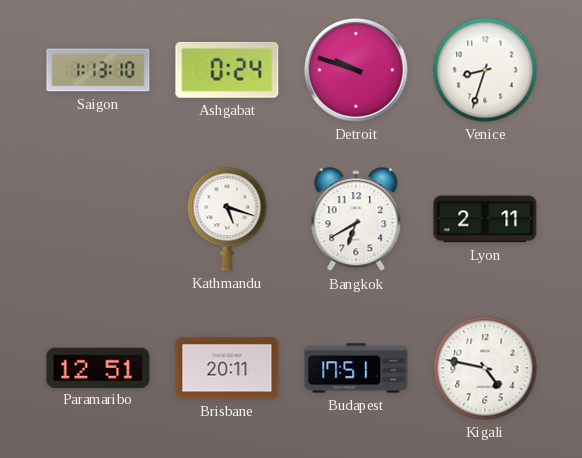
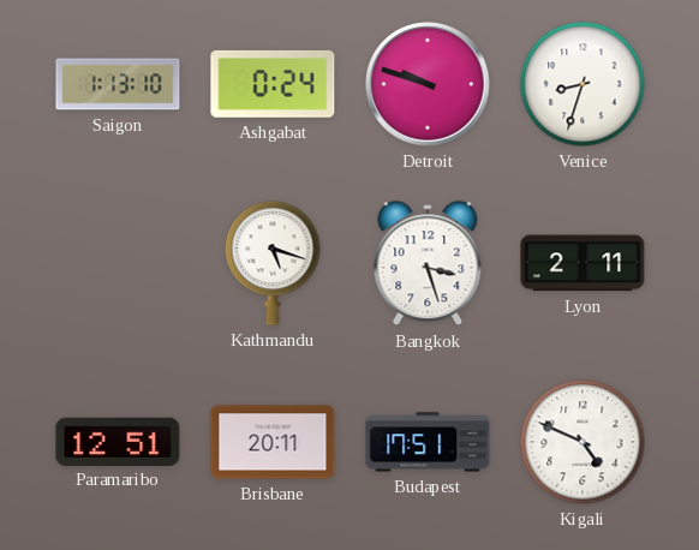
Bangkok: 6:40 -> 3:27 (428, 264)
Kigali: 4:47 -> 4:49 (582, 442)
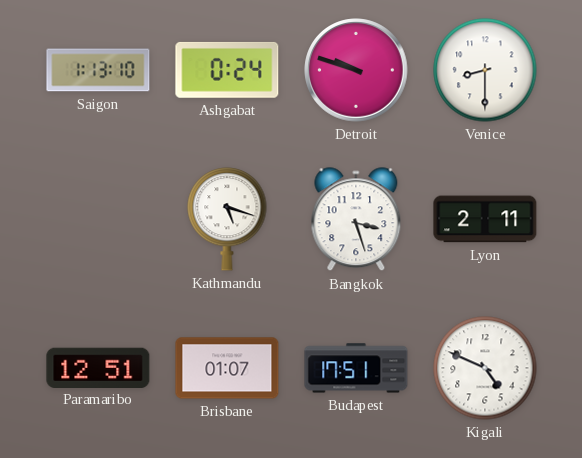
Venice: 8:33 -> 8:30 (485, 70)
Brisbane: 20:11 -> 01:07 (227, 368)
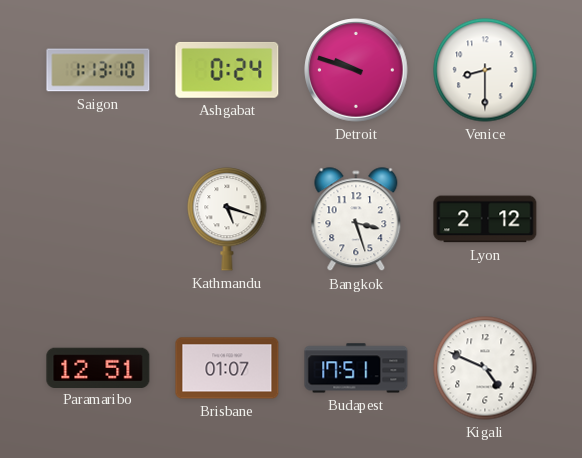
Lyon: 2:11 -> 2:12 (485, 219)
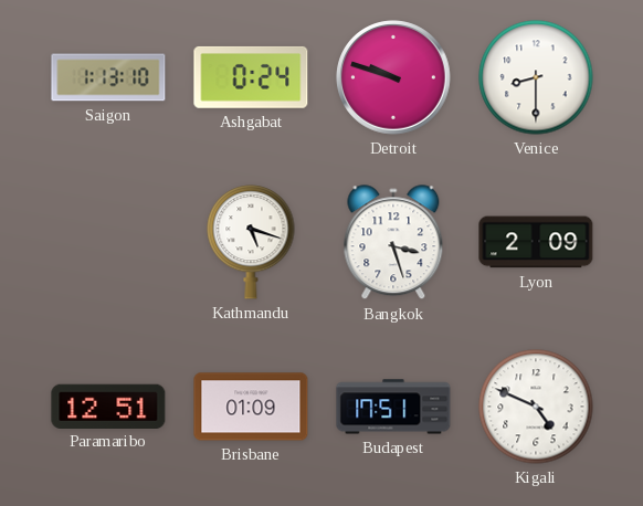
Lyon: 2:12 -> 2:09 (536, 242)
Brisbane: 01:07 -> 01:09 (251, 407)
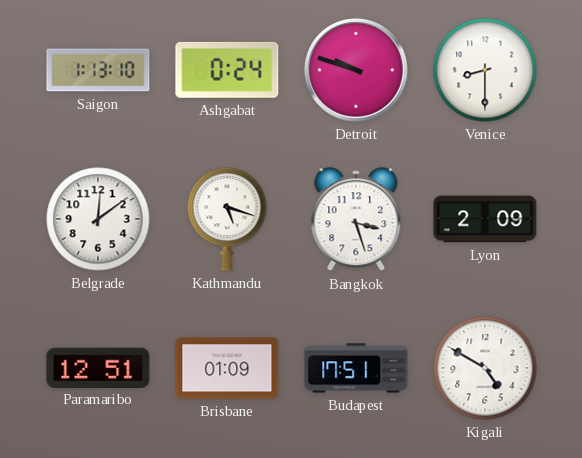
Belgrade: none -> 12:09 (98, 219)
Kigali: 4:49 -> 4:50 (485, 368)
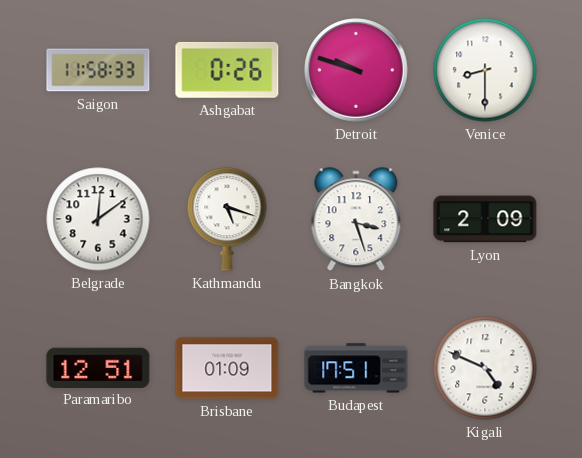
Saigon: 1:13 -> 11:58 (98, 70)
Ashgabat: 0:24 -> 0:26 (227, 70)
Kigali: 4:50 -> 4:49 (485, 368)
